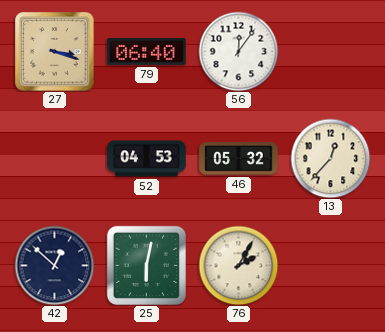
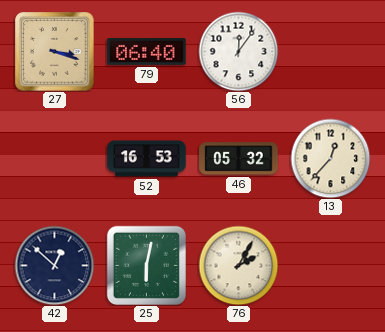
52: 04:53 -> 16:53 (147, 159)
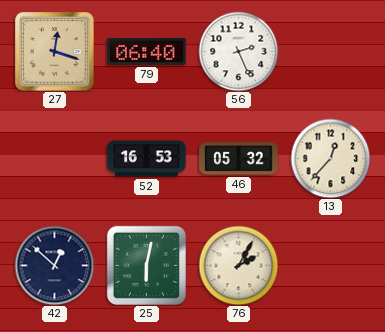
27: 3:18 -> 12:18 (55, 52)
56: 12:06 -> 2:26 (238, 51)
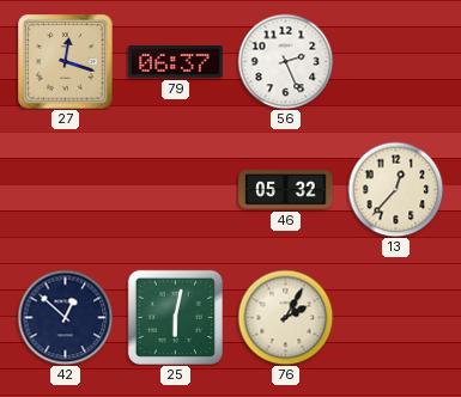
79: 06:40 -> 06:37 (176, 62)
52: 16:53 -> none (147, 159)
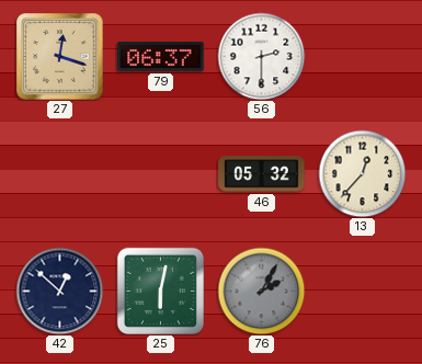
56: 2:26 -> 2:30 (261, 56)
76 dial: cream -> grey (261, 291)
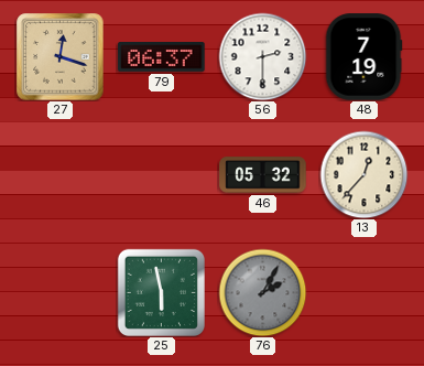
48: none -> 7:19 (363, 57)
42: 12:52 -> none (59, 291)
25: 6:02 -> 5:58 (161, 292)
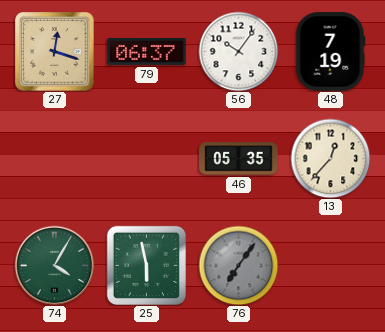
56: 2:30 -> 10:06 (238, 51)
46: 05:32 -> 05:35 (239, 159)
74: none -> 4:05 (54, 265)
76: 2:05 -> 7:06 (238, 265)
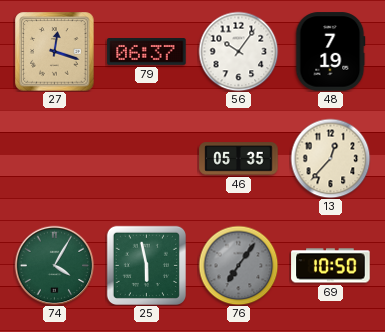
69: none -> 10:50 (331, 266)
